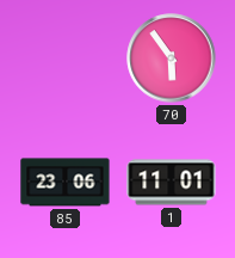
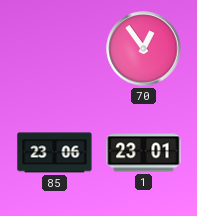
70: 5:54 -> 12:54 (144, 49)
1: 11:01 -> 23:01 (144, 153)
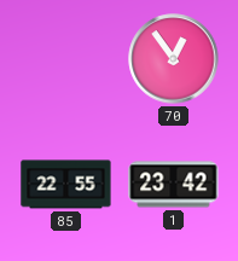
85: 23:06 -> 22:55 (66, 185)
1: 23:01 -> 23:42 (174, 185)
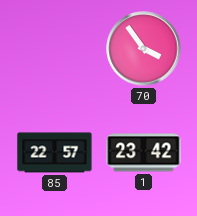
70: 12:54 -> 3:54 (144, 49)
85: 22:55 -> 22:57 (55, 153)
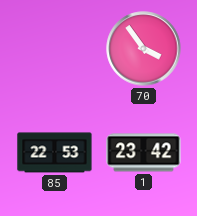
85: 22:57 -> 22:53 (55, 153)
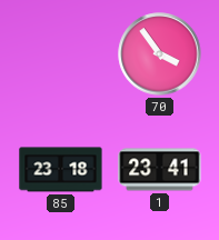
85: 22:53 -> 23:18 (61, 170)
1: 23:42 -> 23:41 (160, 170)
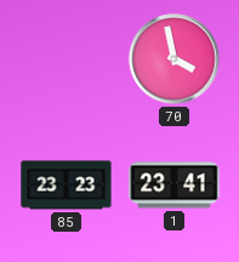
70: 3:54 -> 3:58 (175, 59)
85: 23:18 -> 23:23 (67, 186)
